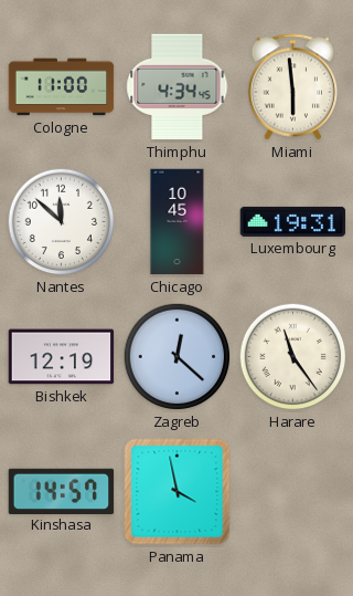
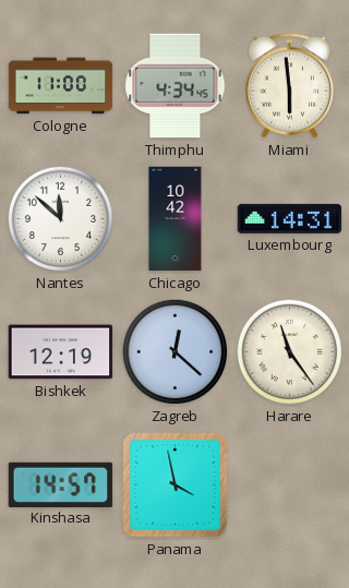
Chicago: 10:45 -> 10:42 (176, 219)
Luxembourg: 19:31 -> 14:31 (290, 218)
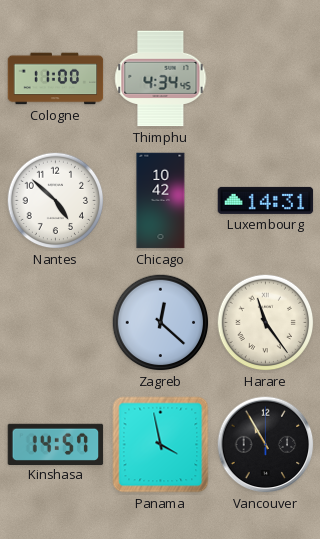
Miami: 5:59 -> none (290, 86)
Nantes: 11:52 -> 4:52 (56, 201)
Bishkek: 12:19 -> none (61, 352)
Vancouver: none -> 10:55 (266, 445)
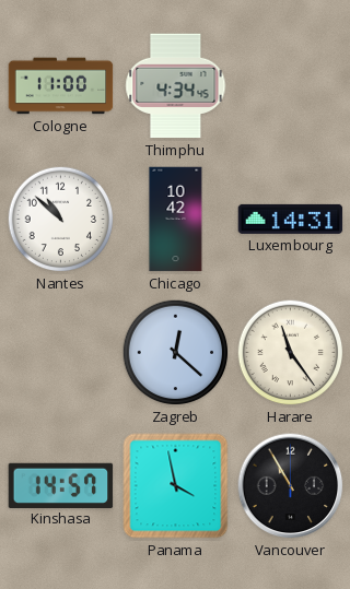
Nantes: 4:52 -> 10:52 (61, 220)
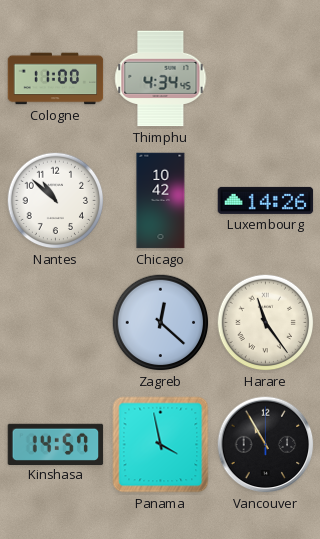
Luxembourg: 14:31 -> 14:26 (266, 200)
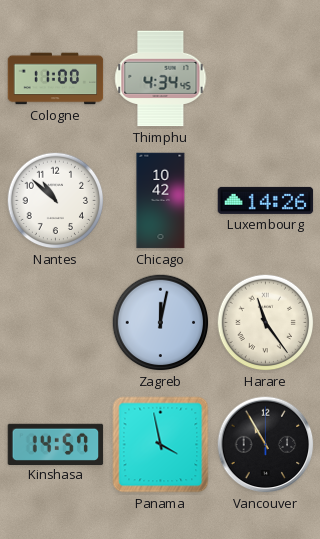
Zagreb: 12:22 -> 12:02 (161, 323)
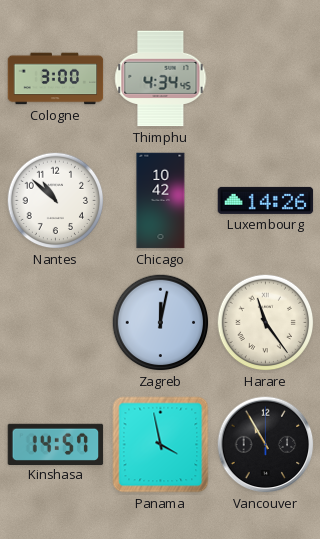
Cologne: 11:00 -> 3:00 (56, 79)
